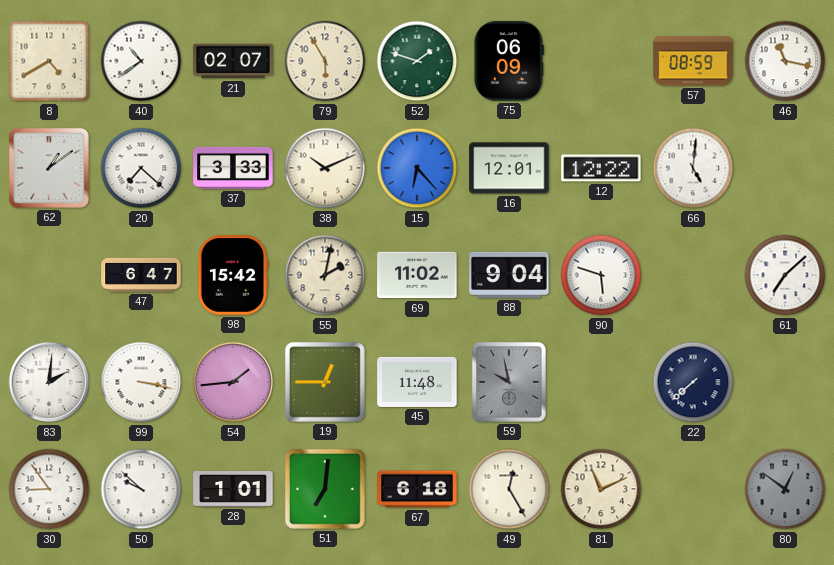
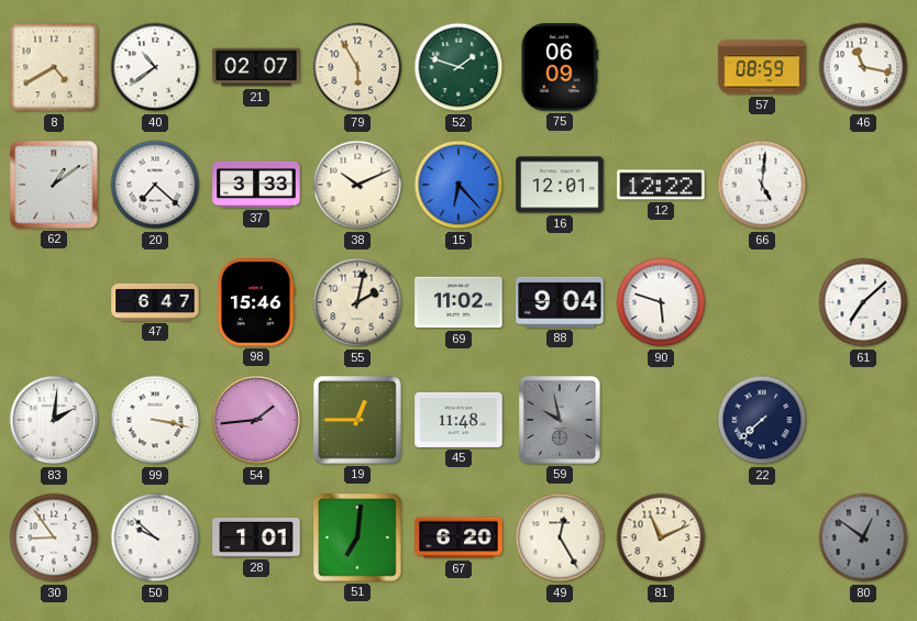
98: 15:42 -> 15:46 (255, 302)
67: 6:18 -> 6:20 (458, 537)
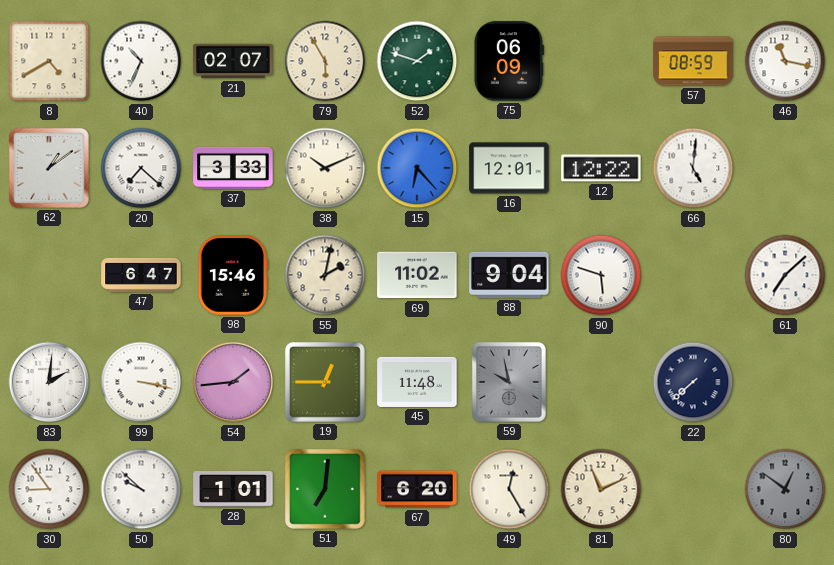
40: 10:39 -> 10:34 (141, 61)
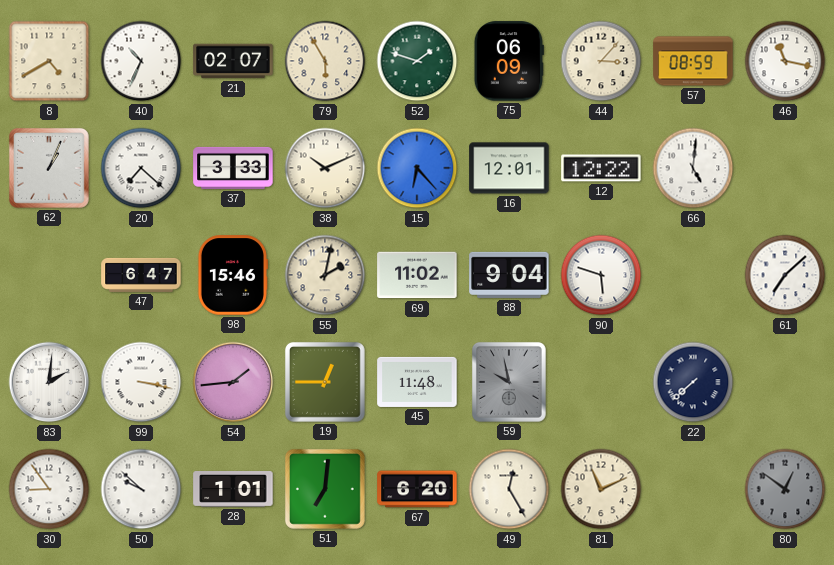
44: none -> 3:07 (601, 61)
62: 1:09 -> 1:04 (49, 168)
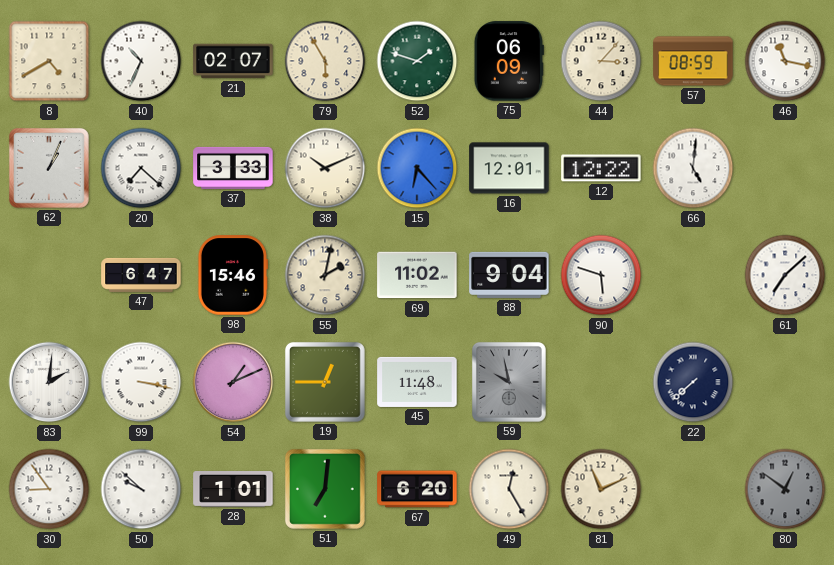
54: 1:44 -> 1:11 (233, 382)
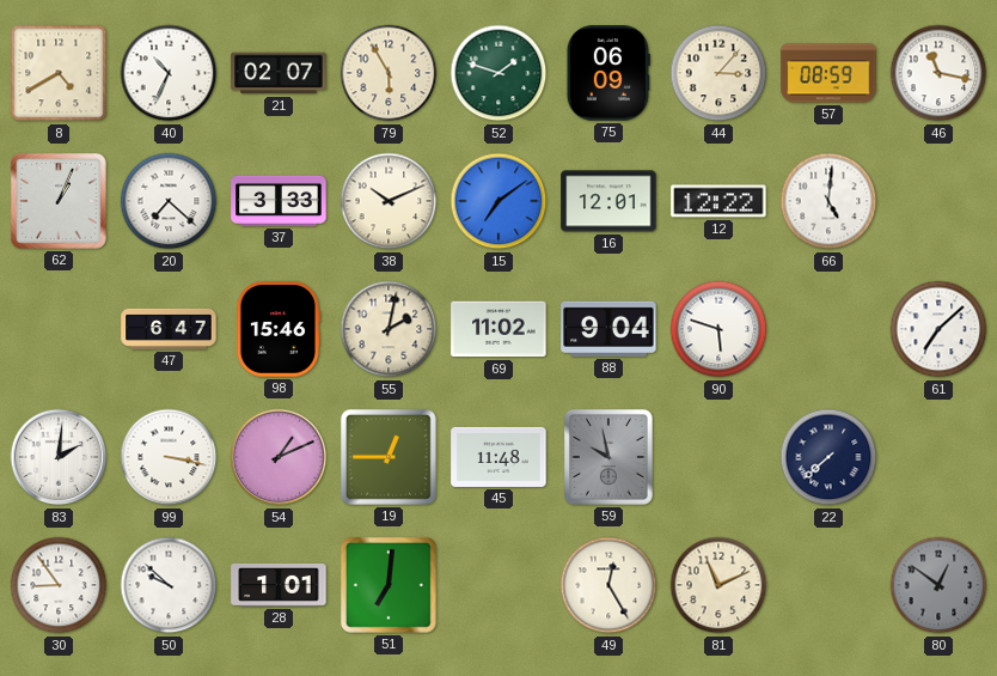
15: 6:23 -> 7:09 (498, 201)
67: 6:20 -> none (417, 489)
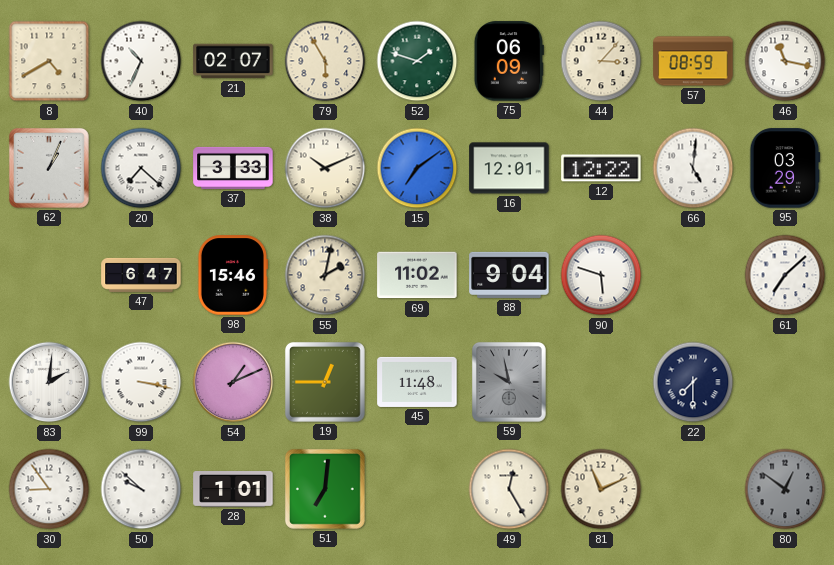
95: none -> 03:29 (785, 168)
22: 7:38 -> 7:30 (693, 382)
